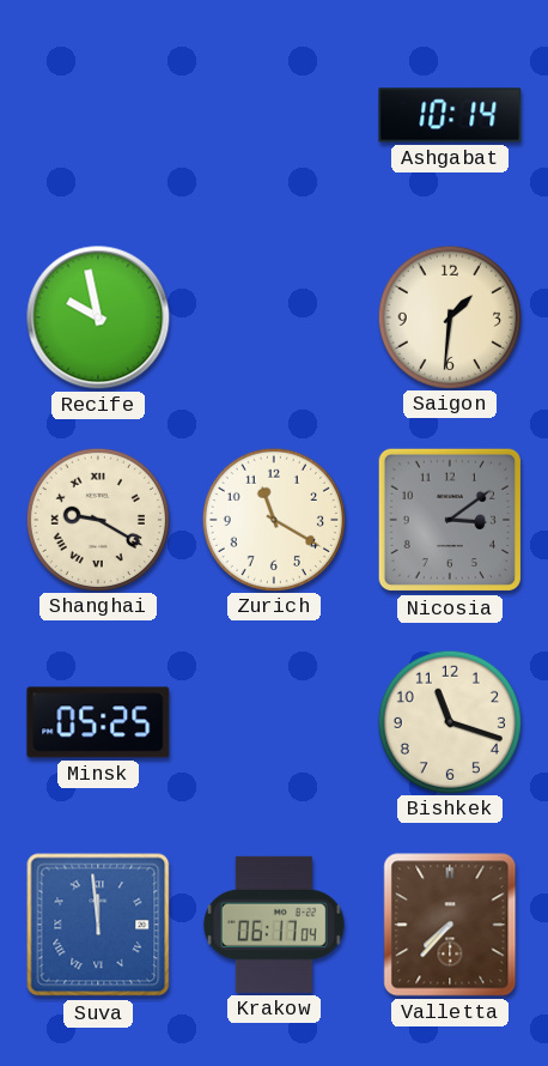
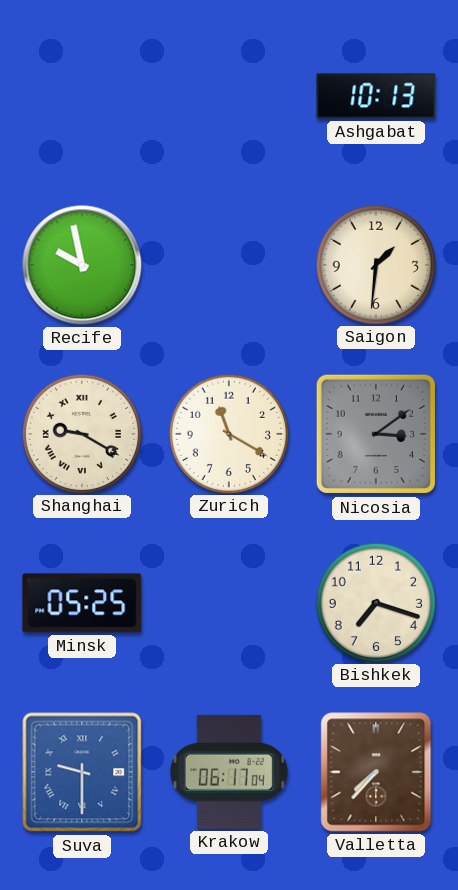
Ashgabat: 10:14 -> 10:13 (376, 96)
Bishkek: 11:18 -> 7:18 (375, 602)
Suva: 11:59 -> 9:30 (82, 772)
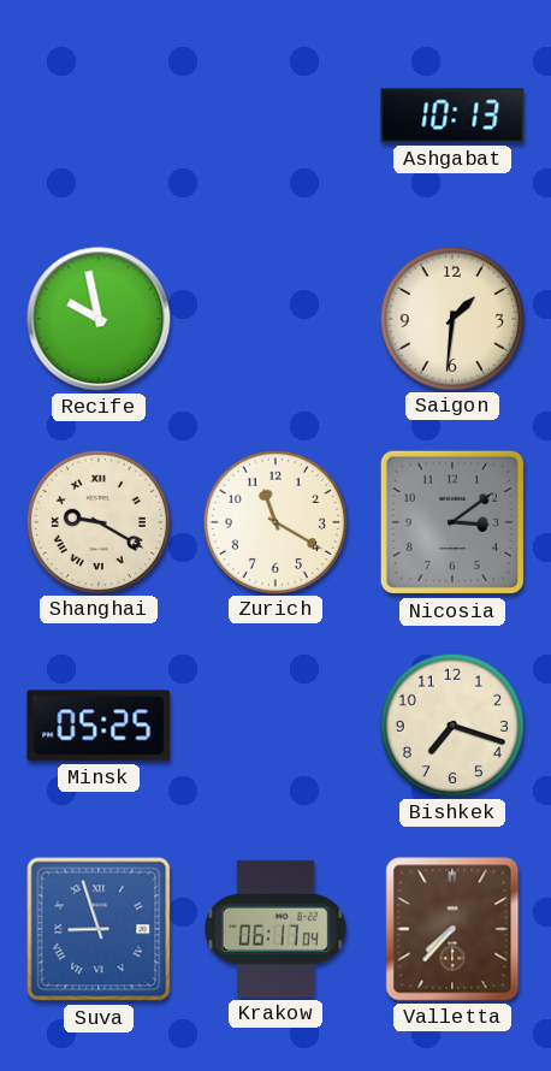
Suva: 9:30 -> 8:57 (99, 929)
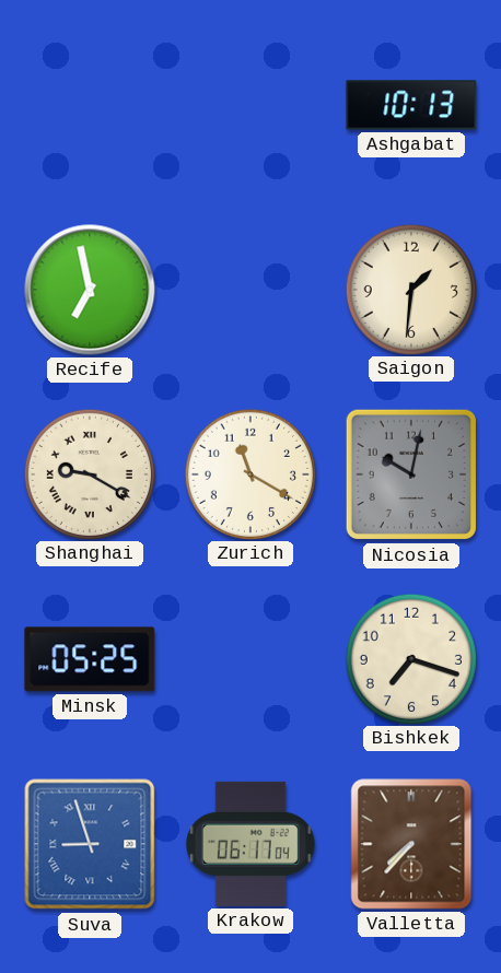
Recife: 9:58 -> 6:58 (90, 290)
Nicosia: 3:09 -> 10:02 (411, 474)
